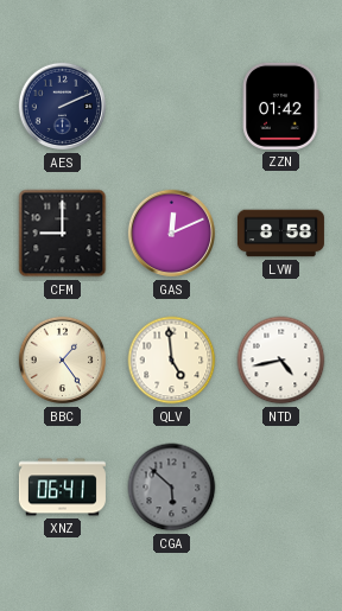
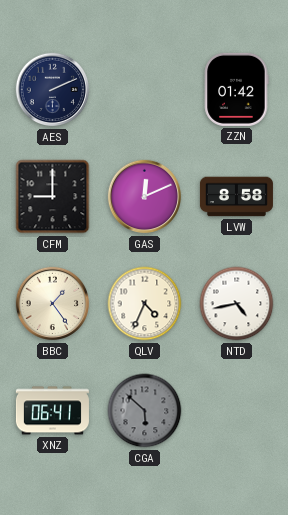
QLV: 4:59 -> 4:34 (145, 304)
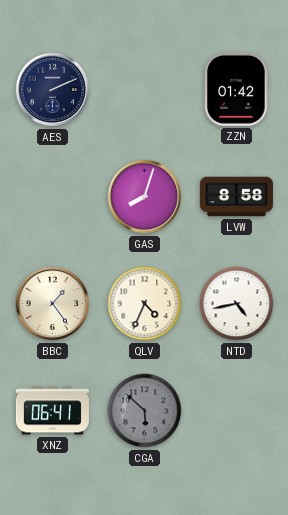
CFM: 9:00 -> none (53, 197)
GAS: 12:11 -> 8:03 (145, 197)
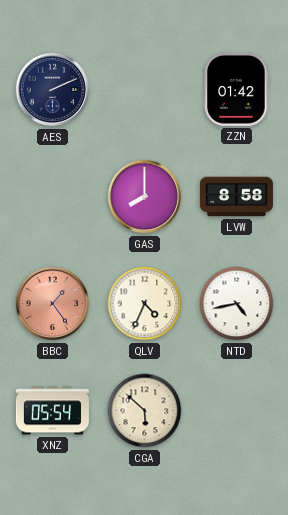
GAS: 8:03 -> 8:00 (145, 197)
BBC dial: cream -> salmon (53, 304)
XNZ: 06:41 -> 05:54 (52, 411)
CGA dial: grey -> cream (145, 411)
